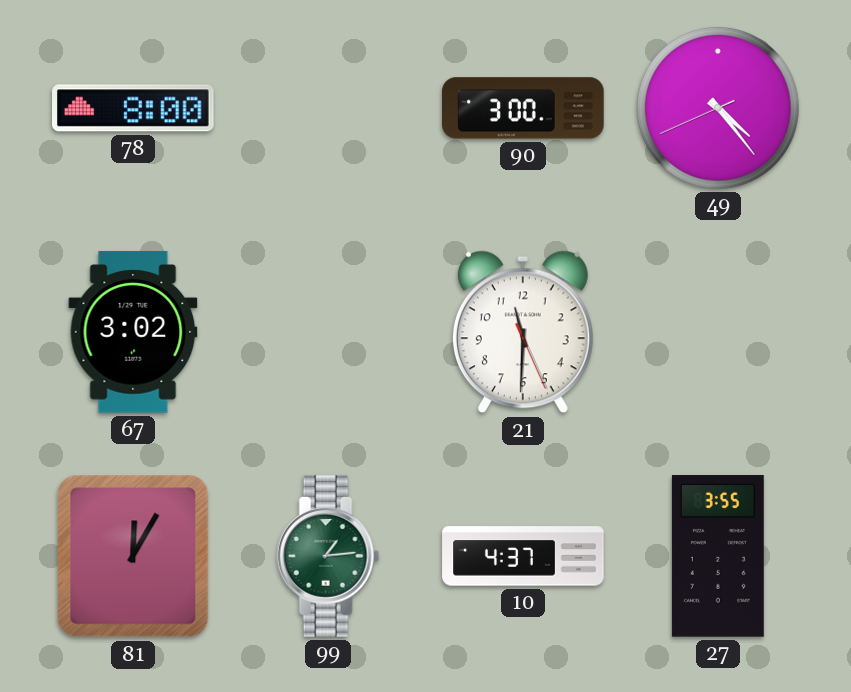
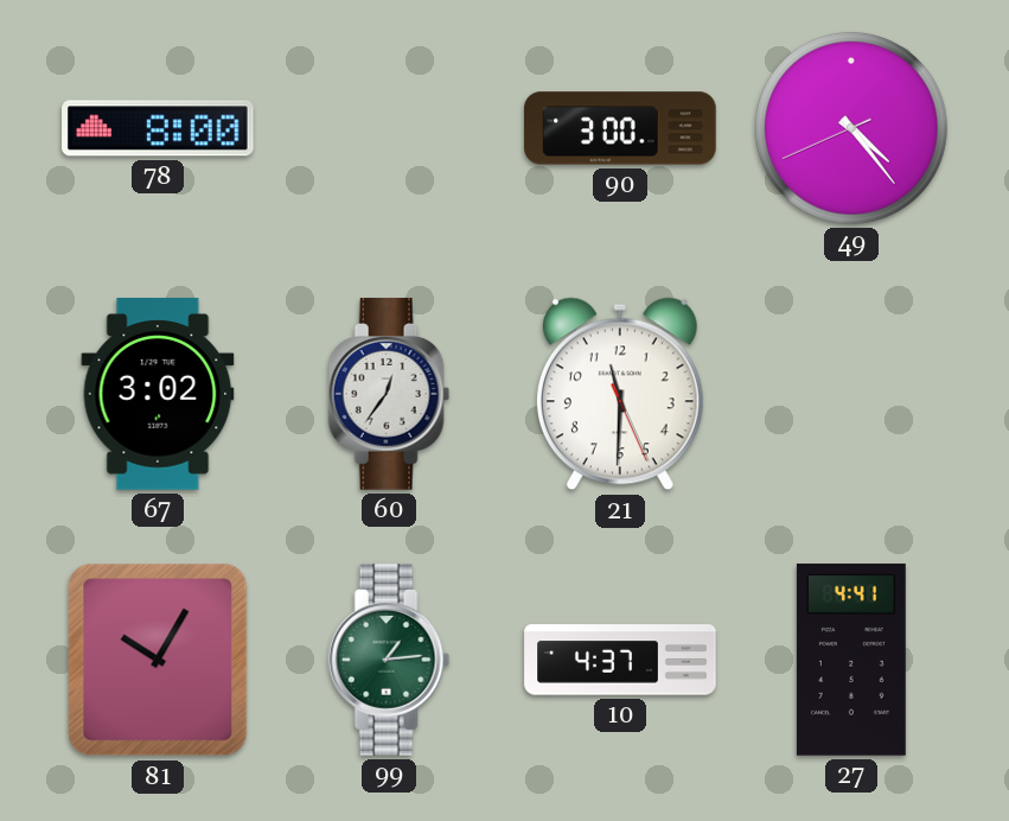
60: none -> 12:36 (389, 394)
81: 12:05 -> 10:05 (158, 660)
27: 3:55 -> 4:41 (851, 660)
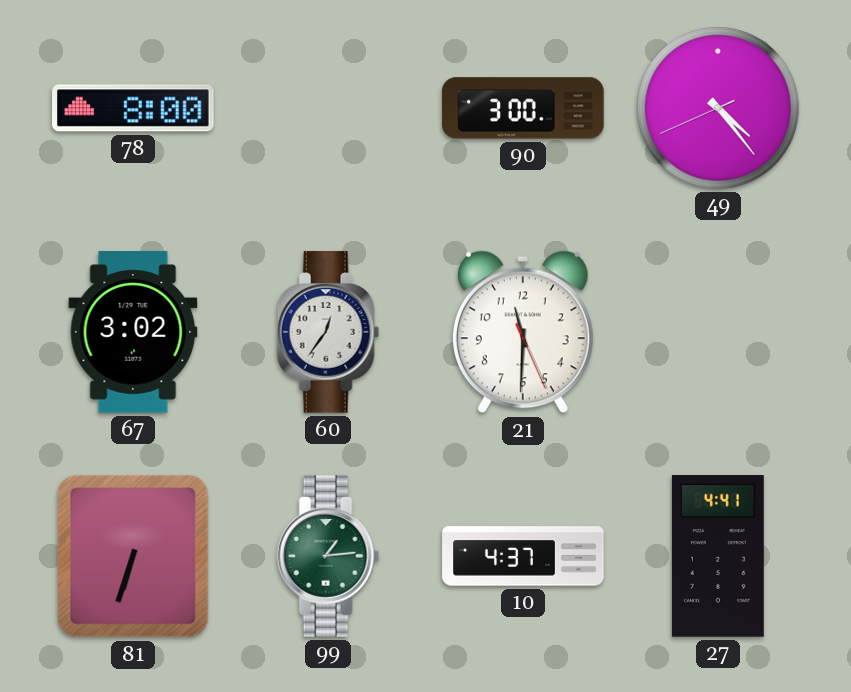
81: 10:05 -> 6:33 (133, 556)
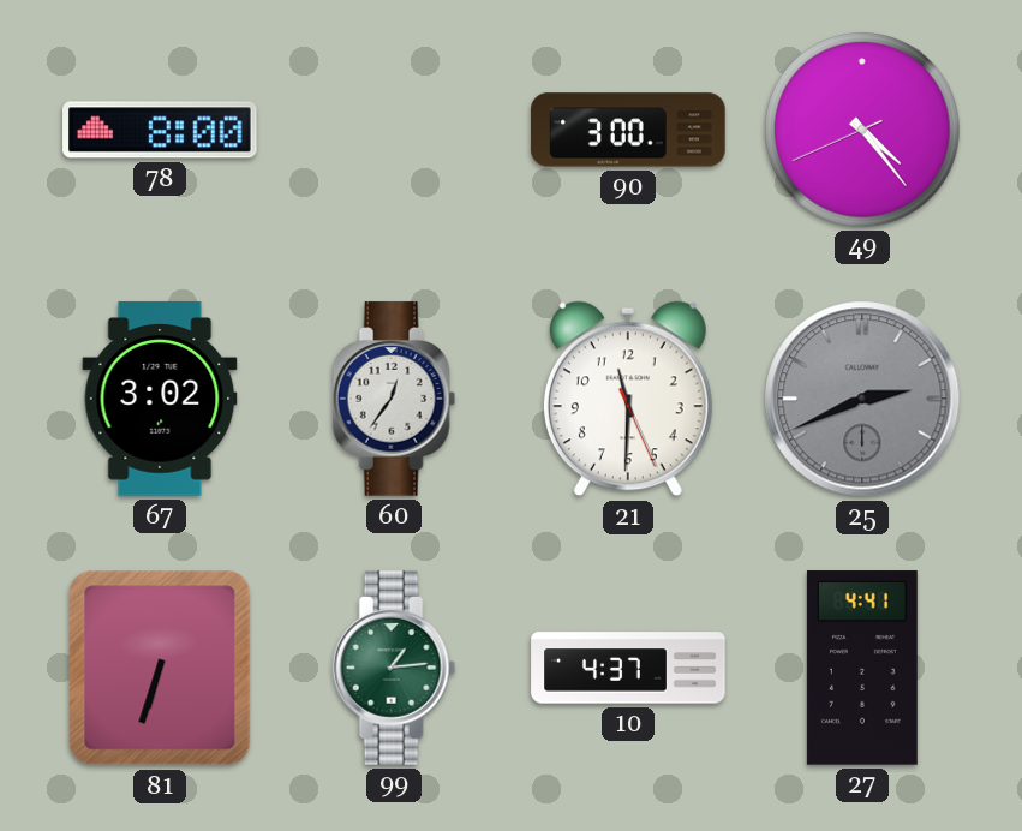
25: none -> 2:41 (862, 399)
